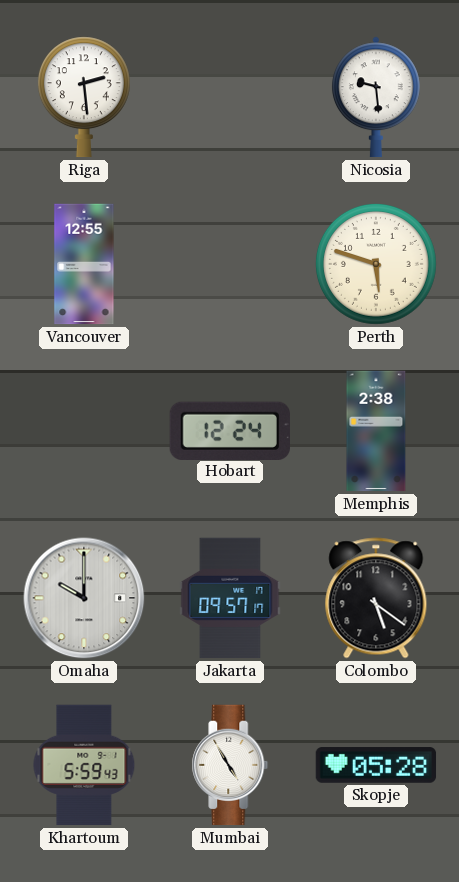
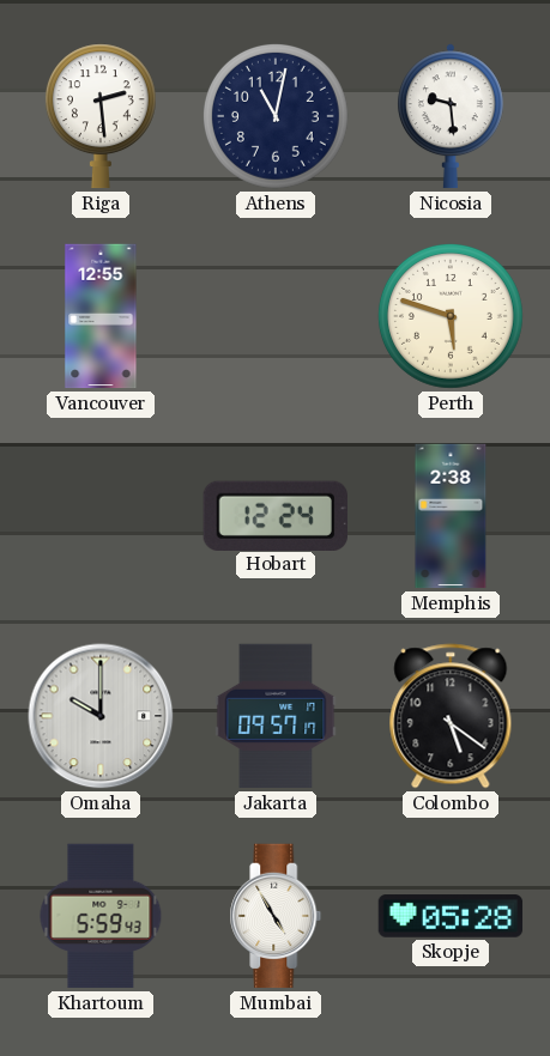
Athens: none -> 11:02 (276, 116)
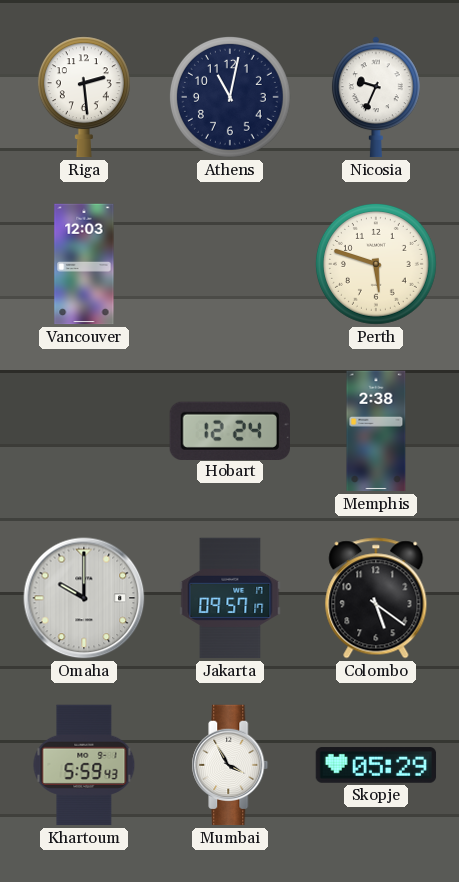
Nicosia: 9:29 -> 9:34 (376, 97)
Vancouver: 12:55 -> 12:03 (84, 264)
Mumbai: 4:55 -> 3:55 (230, 765)
Skopje: 05:28 -> 05:29 (376, 765)
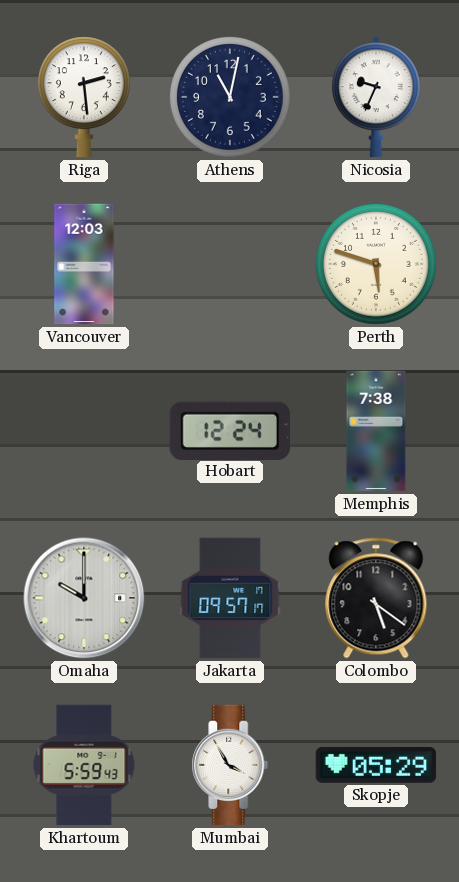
Memphis: 2:38 -> 7:38 (376, 431)
